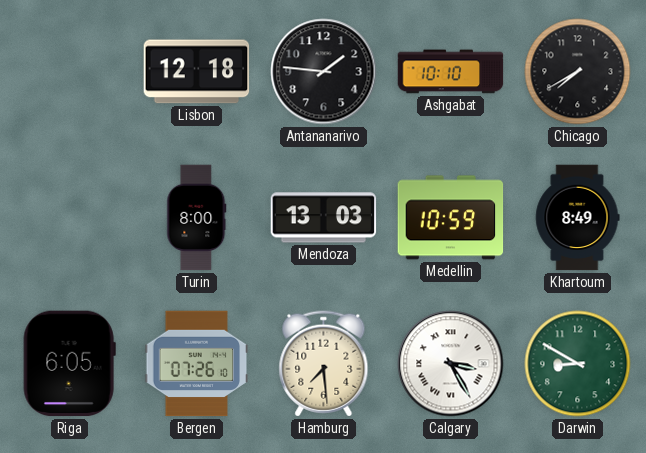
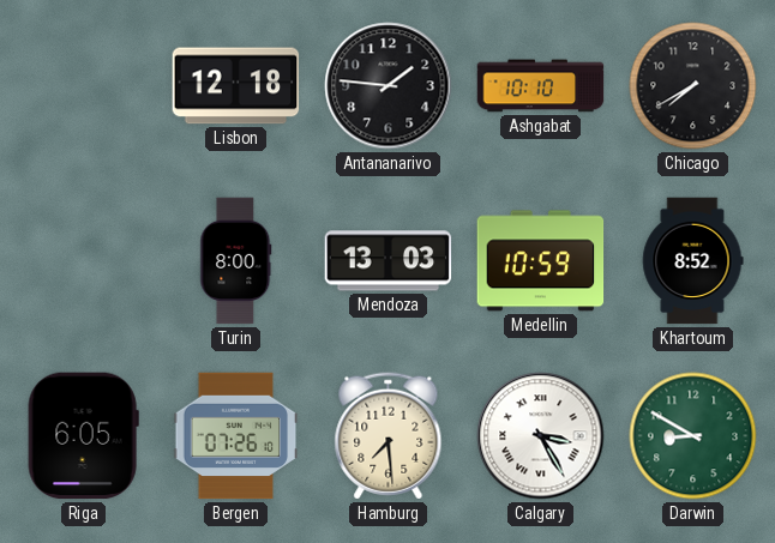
Khartoum: 8:49 -> 8:52 (693, 261)
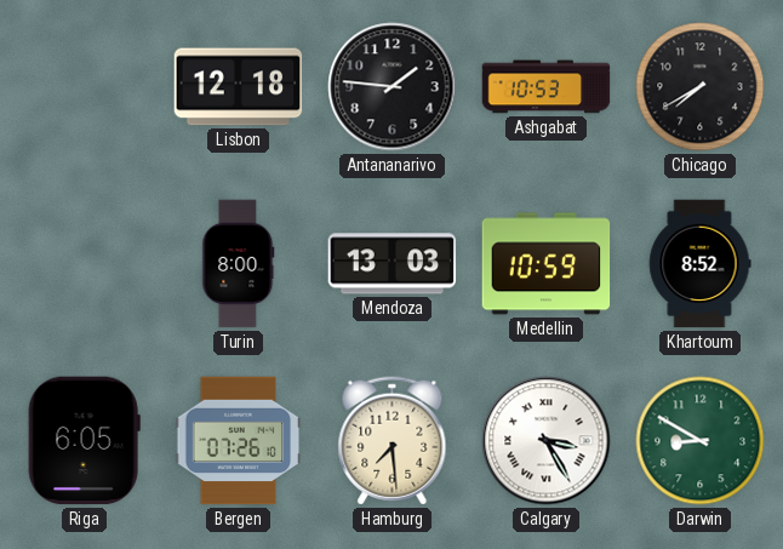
Ashgabat: 10:10 -> 10:53 (547, 87)
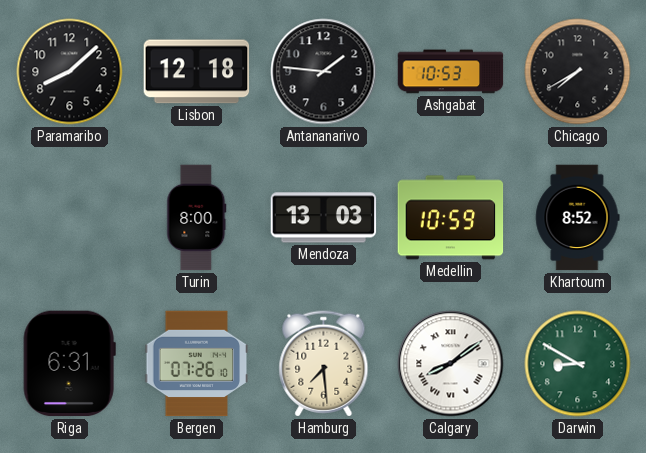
Paramaribo: none -> 8:08 (70, 72)
Riga: 6:05 -> 6:31 (69, 364)
Calgary: 3:25 -> 8:09 (451, 364)
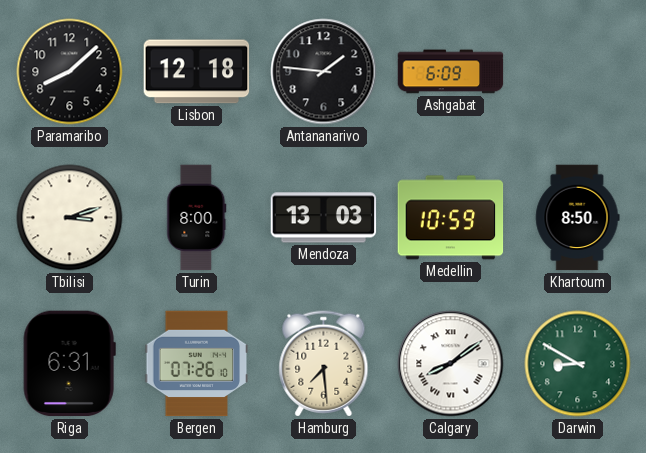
Ashgabat: 10:53 -> 6:09 (451, 72)
Chicago: 7:40 -> none (578, 72)
Tbilisi: none -> 3:12 (70, 218)
Khartoum: 8:52 -> 8:50 (578, 218)
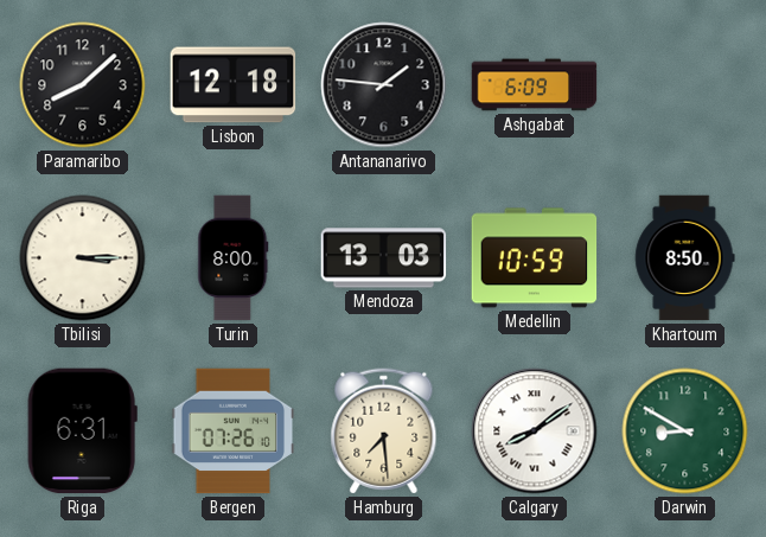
Tbilisi: 3:12 -> 3:15 (83, 258)
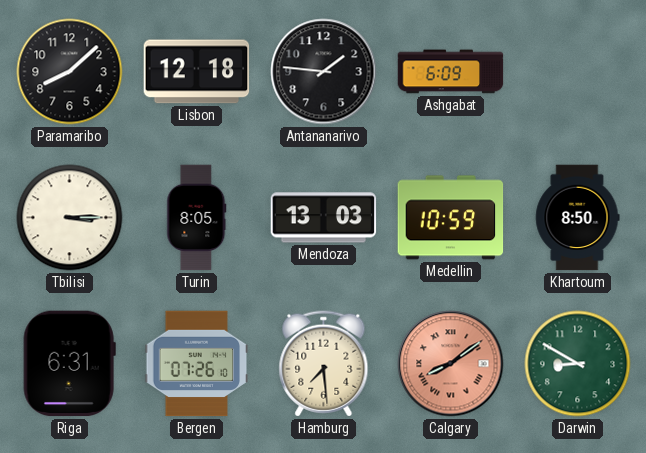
Turin: 8:00 -> 8:05 (197, 218)
Calgary dial: white -> salmon (451, 364)
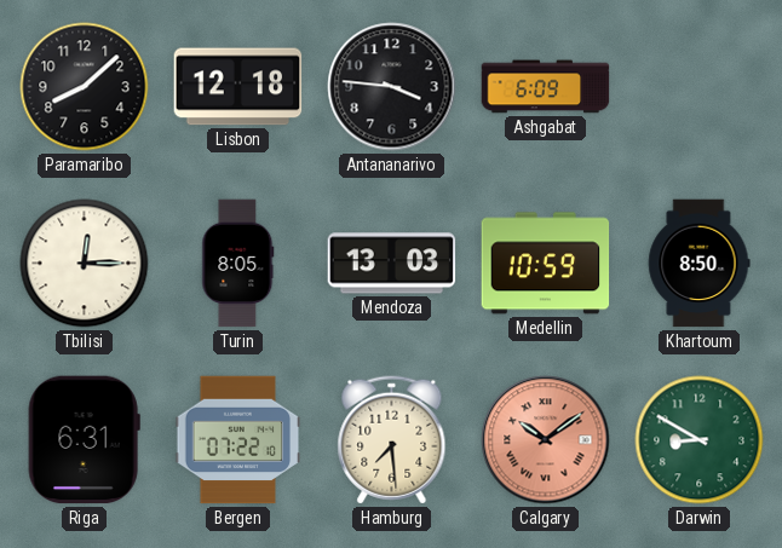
Antananarivo: 1:46 -> 3:46 (392, 87)
Tbilisi: 3:15 -> 12:15 (85, 264)
Bergen: 07:26 -> 07:22 (238, 440)
Calgary: 8:09 -> 10:09 (546, 440)
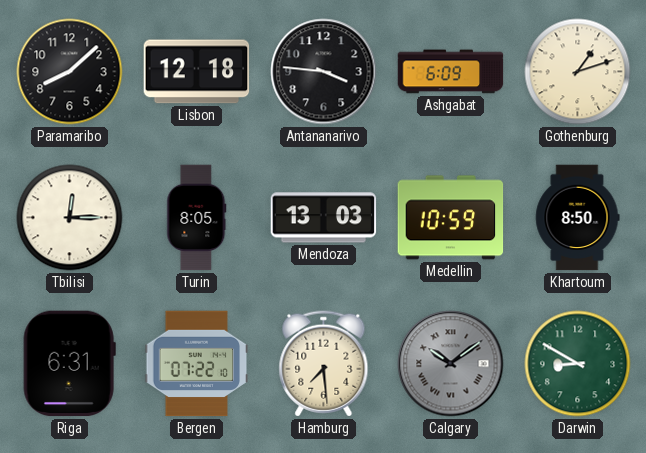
Gothenburg: none -> 1:12 (578, 72)
Calgary dial: salmon -> grey (451, 364)
